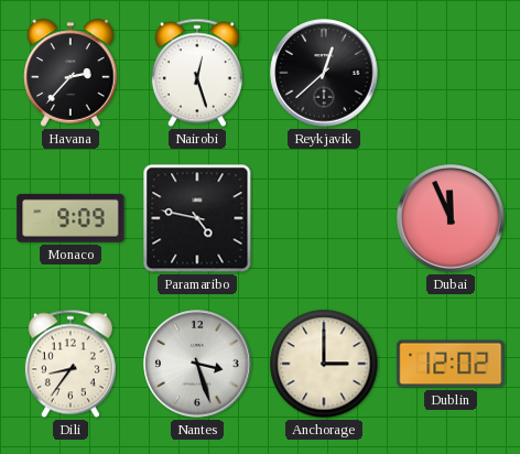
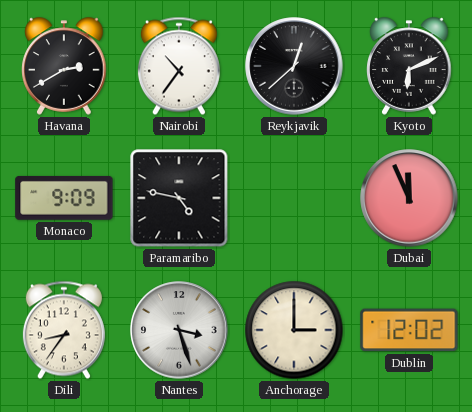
Havana: 2:37 -> 2:40 (64, 66)
Nairobi: 12:27 -> 10:36 (179, 66)
Kyoto: none -> 6:11 (409, 66)
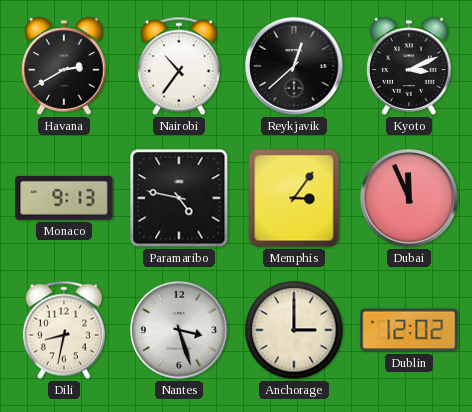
Kyoto: 6:11 -> 3:11 (409, 66)
Monaco: 9:09 -> 9:13 (64, 198)
Memphis: none -> 3:06 (294, 198)
Dili: 8:36 -> 8:32 (64, 330)
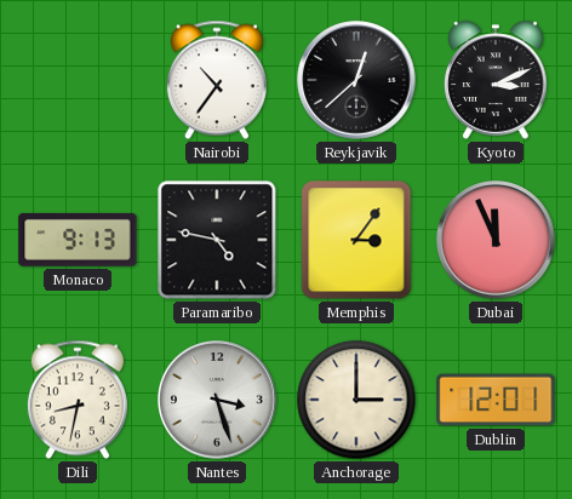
Havana: 2:40 -> none (64, 66)
Dublin: 12:02 -> 12:01 (496, 400)
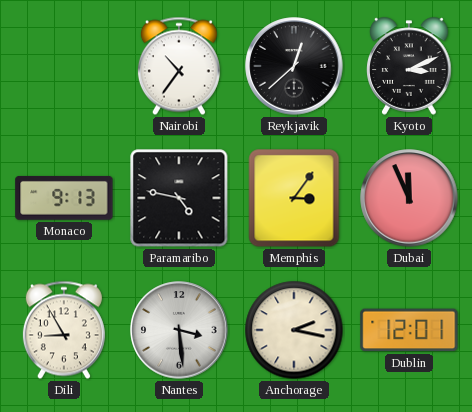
Dili: 8:32 -> 8:55 (64, 330)
Nantes: 3:27 -> 3:29 (179, 330)
Anchorage: 3:00 -> 2:17 (294, 330)
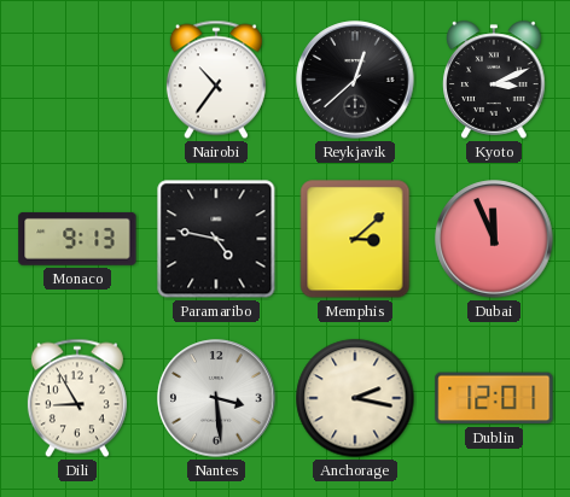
Memphis: 3:06 -> 3:08 (355, 239)
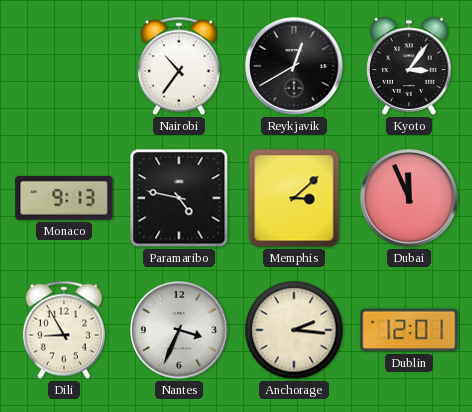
Reykjavik: 12:38 -> 12:40 (294, 66)
Kyoto: 3:11 -> 3:06 (409, 66)
Nantes: 3:29 -> 3:34 (179, 330)
Anchorage: 2:17 -> 2:16 (294, 330)
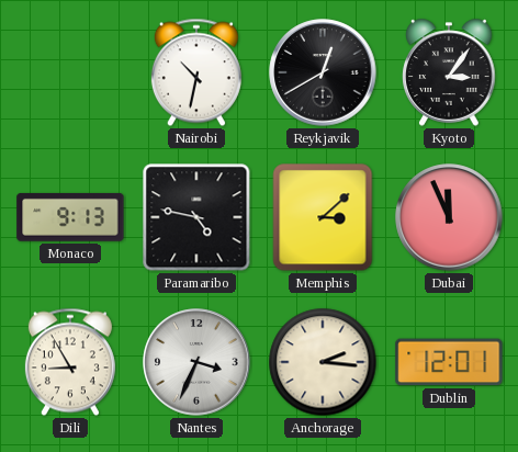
Nairobi: 10:36 -> 10:32 (196, 72)
